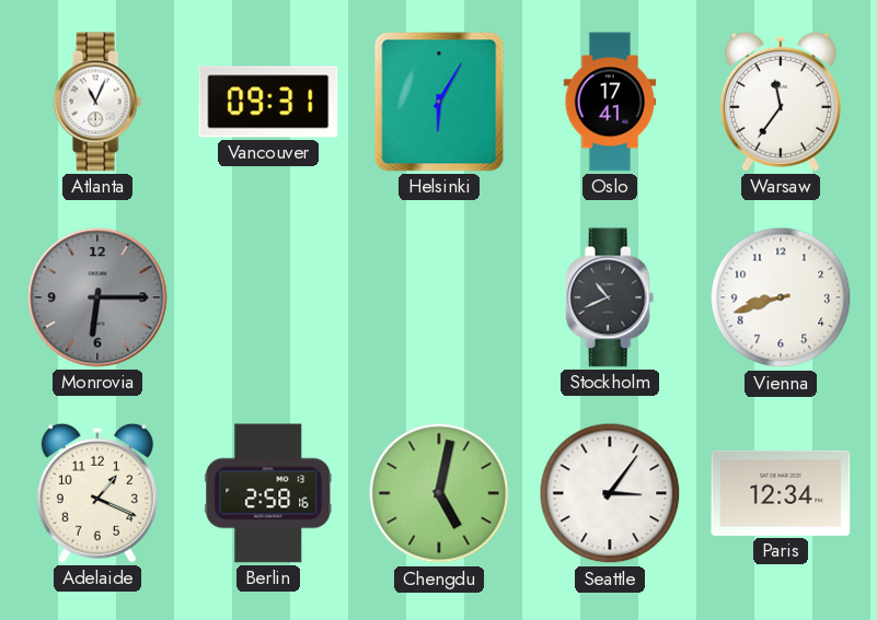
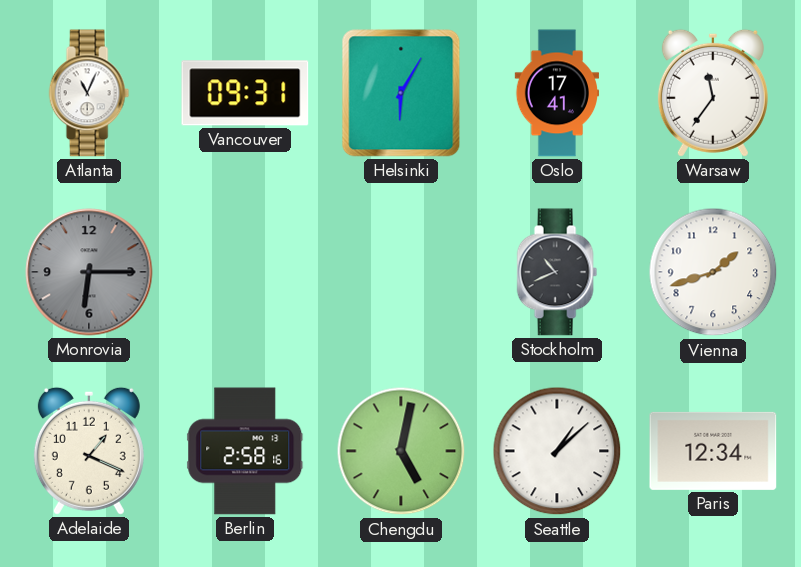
Vienna: 8:42 -> 1:42 (713, 272)
Seattle: 3:06 -> 1:08 (557, 451)
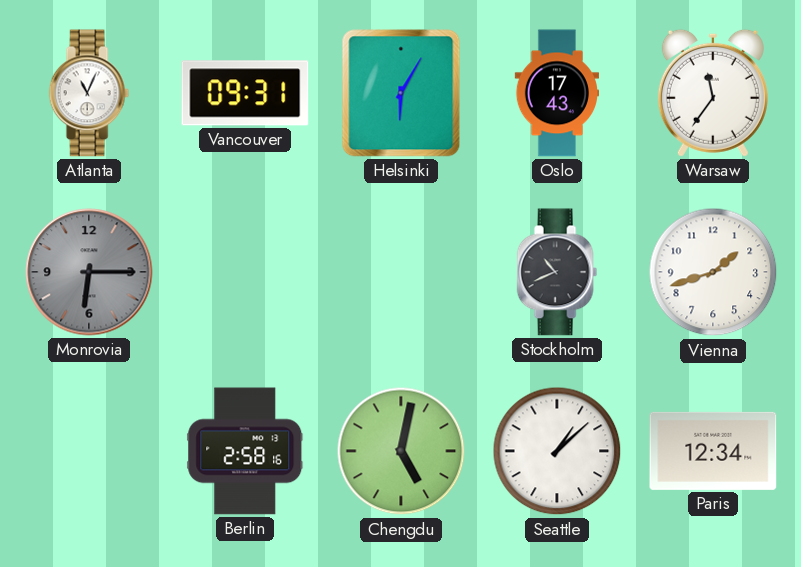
Oslo: 17:41 -> 17:43 (556, 93)
Adelaide: 1:19 -> none (89, 451)
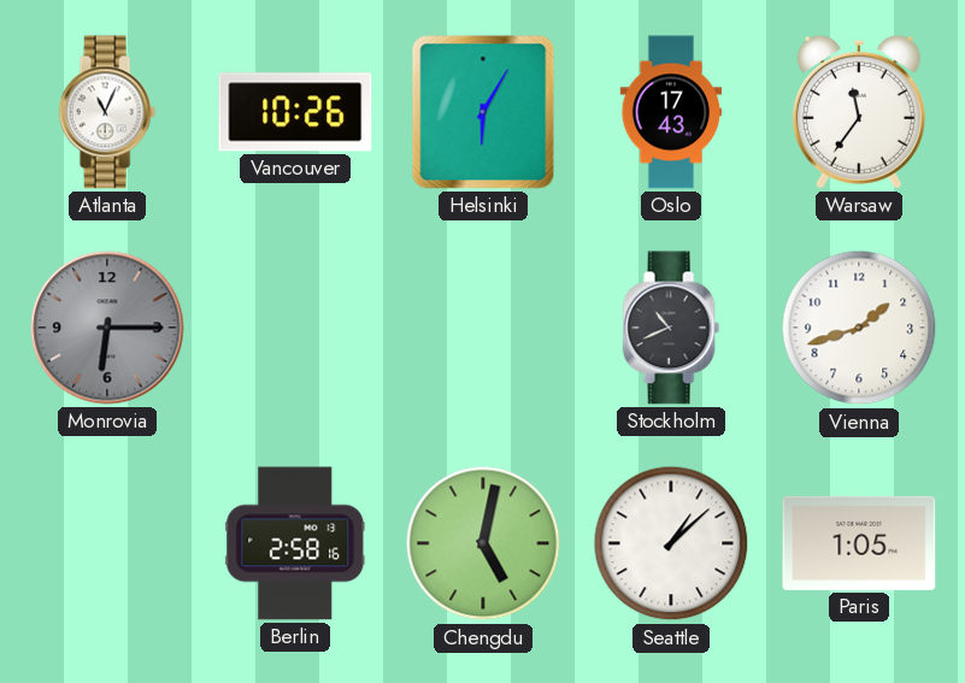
Vancouver: 09:31 -> 10:26 (295, 112)
Paris: 12:34 -> 1:05 (859, 543)
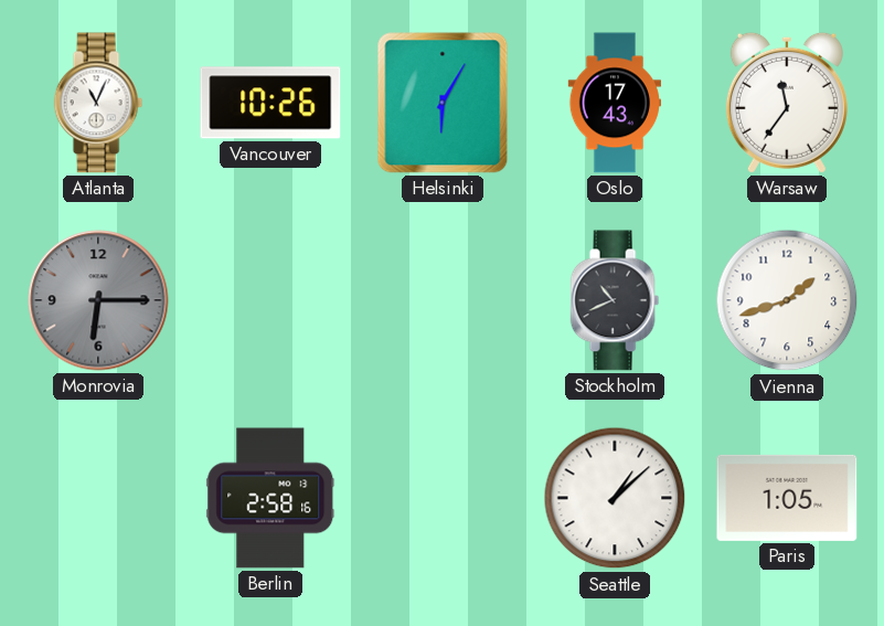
Chengdu: 5:02 -> none (483, 543)
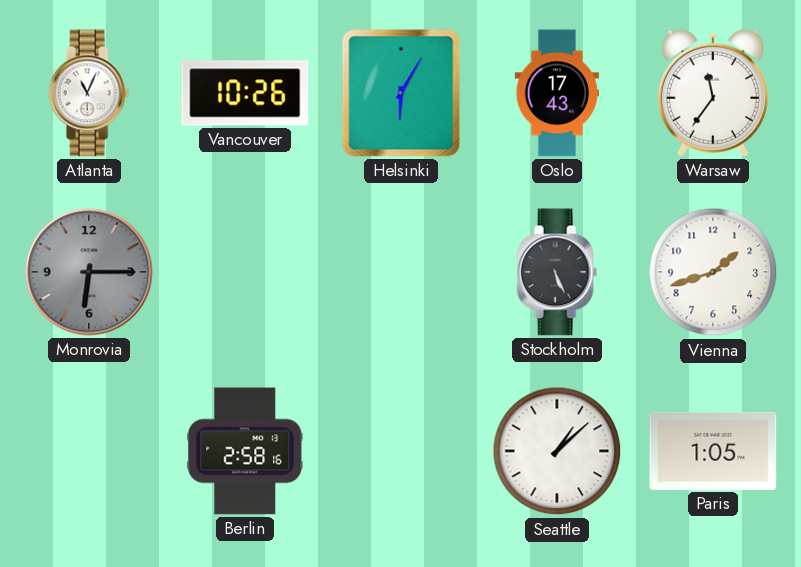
Stockholm: 10:41 -> 5:26 (557, 272)
